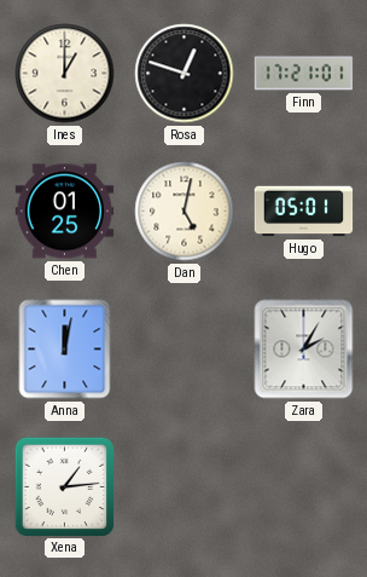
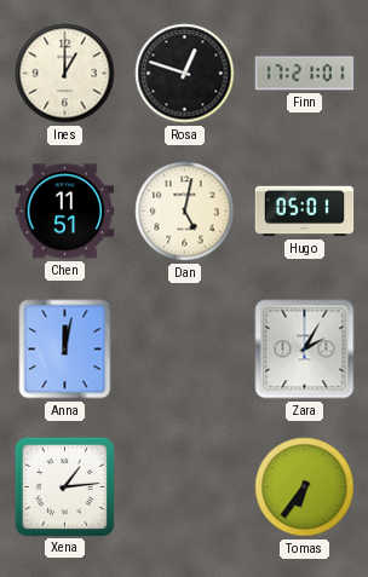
Chen: 01:25 -> 11:51 (65, 212)
Tomas: none -> 6:36 (305, 487)
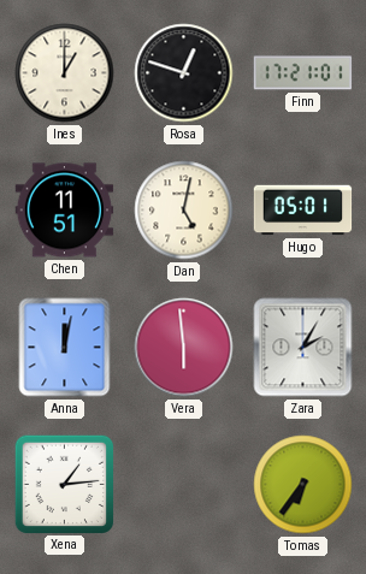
Vera: none -> 5:59 (184, 348)
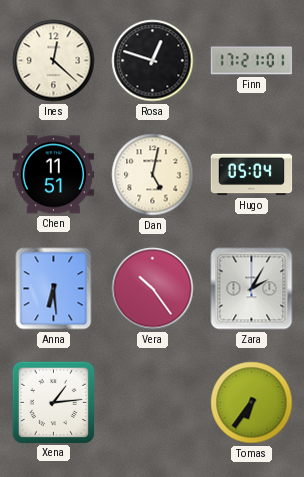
Ines: 1:00 -> 12:22 (54, 61)
Hugo: 05:01 -> 05:04 (252, 175)
Anna: 12:02 -> 6:29 (54, 289)
Vera: 5:59 -> 10:24 (153, 289)
